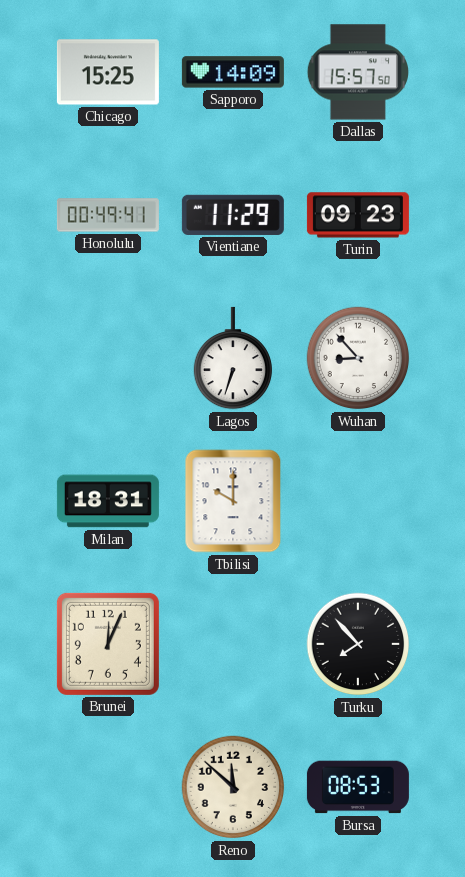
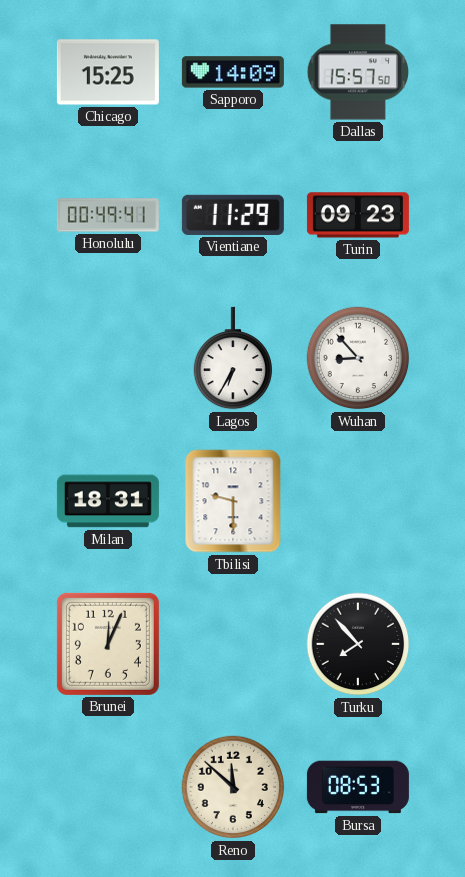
Lagos: 6:33 -> 6:35 (233, 358)
Tbilisi: 10:00 -> 9:30 (233, 501)
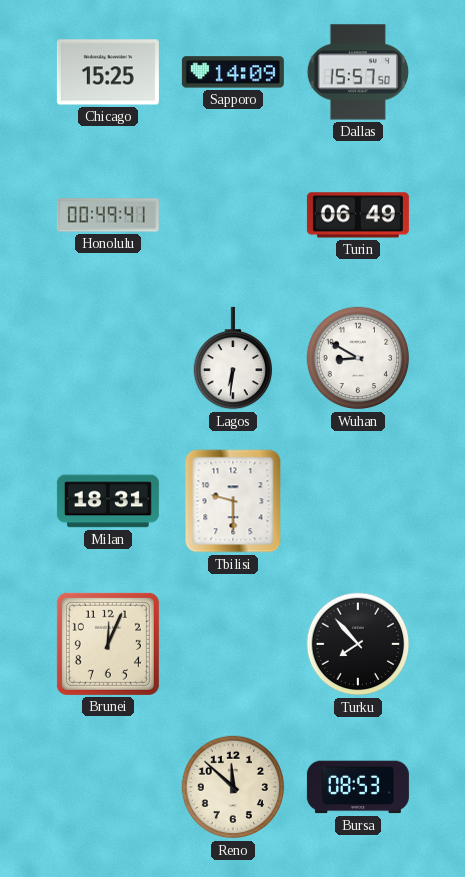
Vientiane: 11:29 -> none (233, 215)
Turin: 09:23 -> 06:49 (358, 215)
Lagos: 6:35 -> 6:31 (233, 358)
Wuhan: 8:53 -> 8:50 (358, 358)
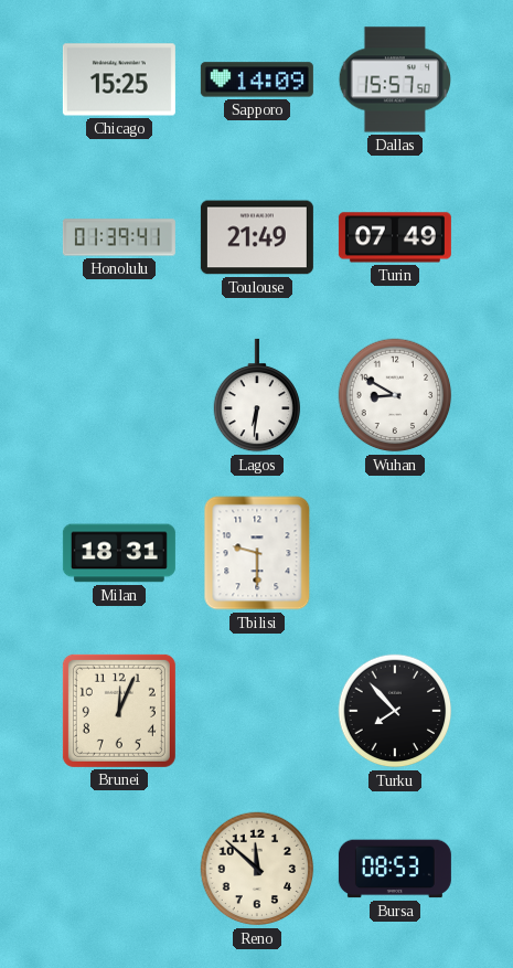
Honolulu: 00:49 -> 01:39 (119, 237)
Toulouse: none -> 21:49 (257, 237)
Turin: 06:49 -> 07:49 (395, 237)
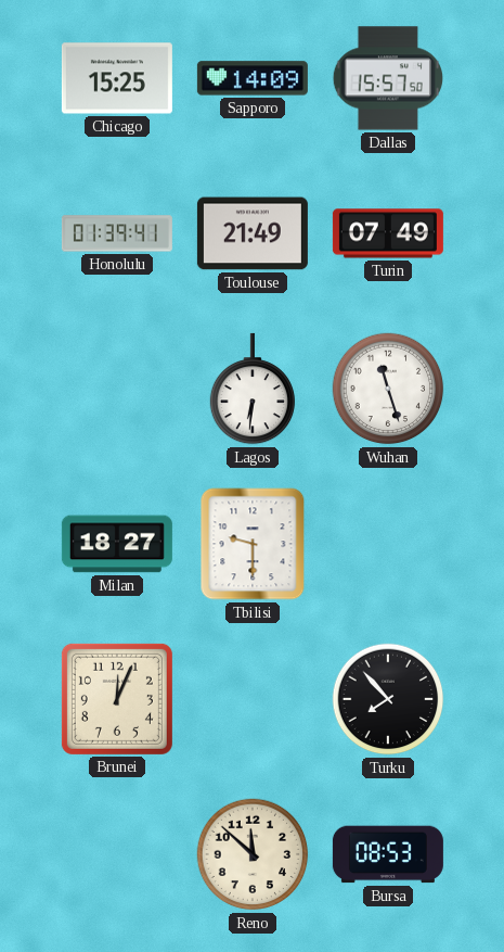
Wuhan: 8:50 -> 11:27 (388, 389)
Milan: 18:31 -> 18:27 (117, 544)
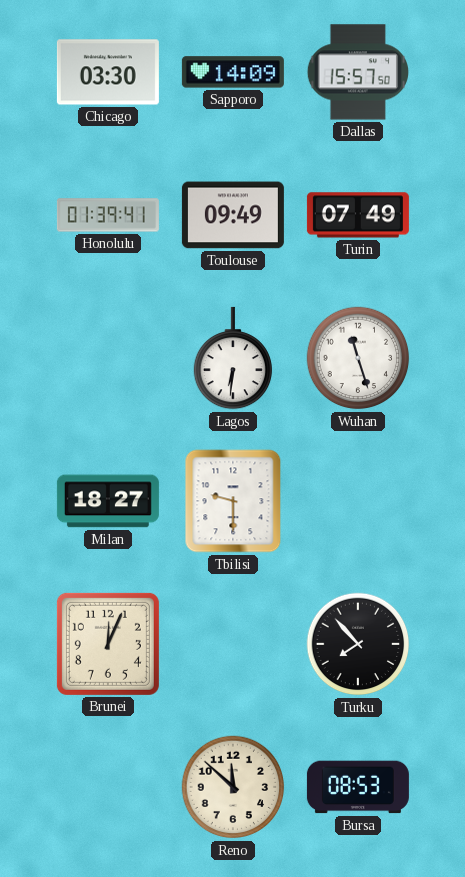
Chicago: 15:25 -> 03:30 (108, 72)
Toulouse: 21:49 -> 09:49 (233, 215)
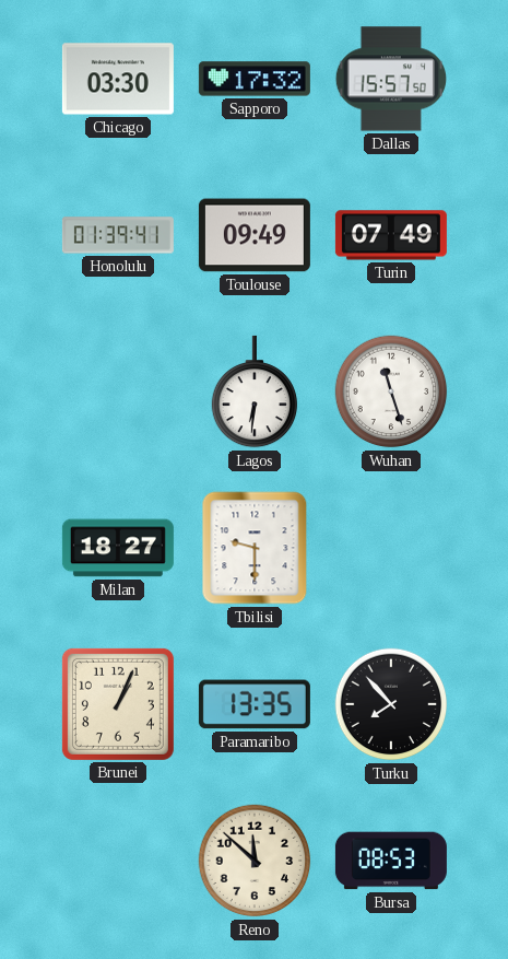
Sapporo: 14:09 -> 17:32 (255, 79)
Brunei: 12:04 -> 1:04 (118, 704)
Paramaribo: none -> 13:35 (255, 704)
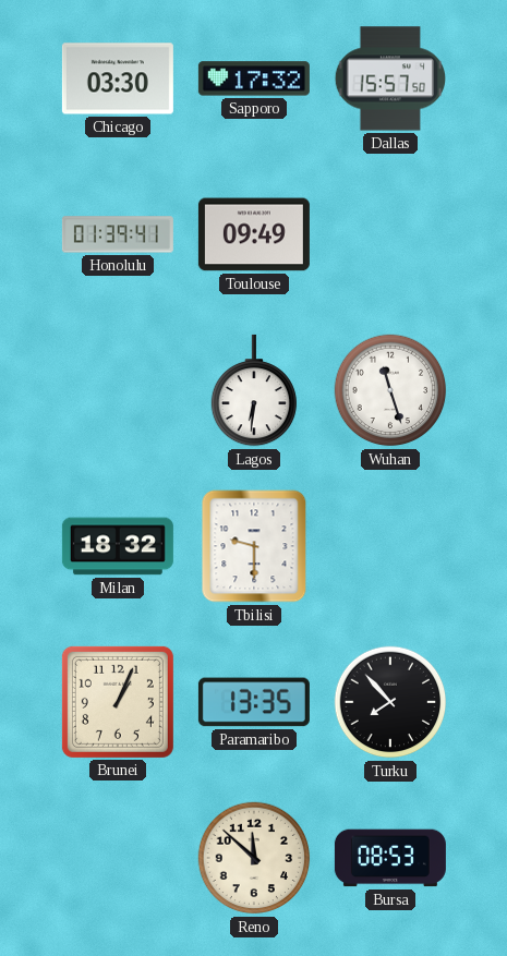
Turin: 07:49 -> none (391, 235)
Milan: 18:27 -> 18:32 (118, 546)
